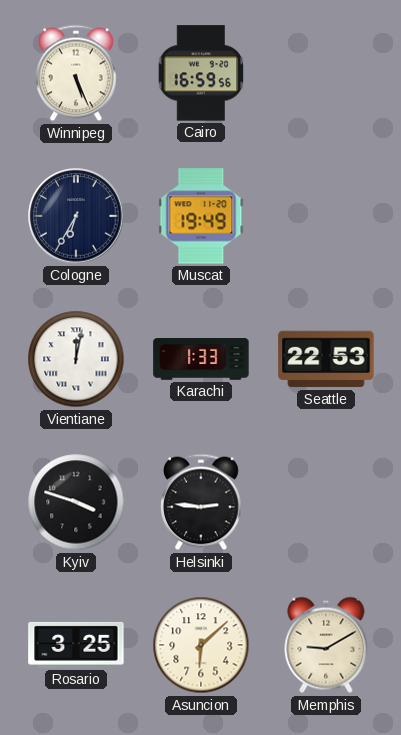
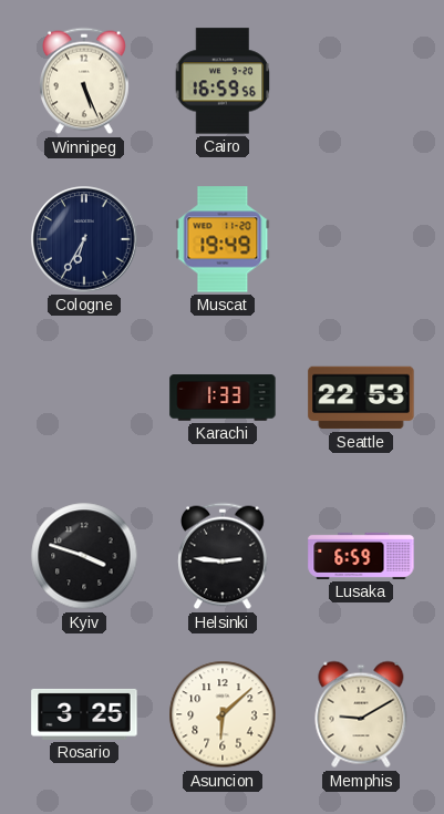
Vientiane: 12:02 -> none (76, 359)
Lusaka: none -> 6:59 (361, 556)
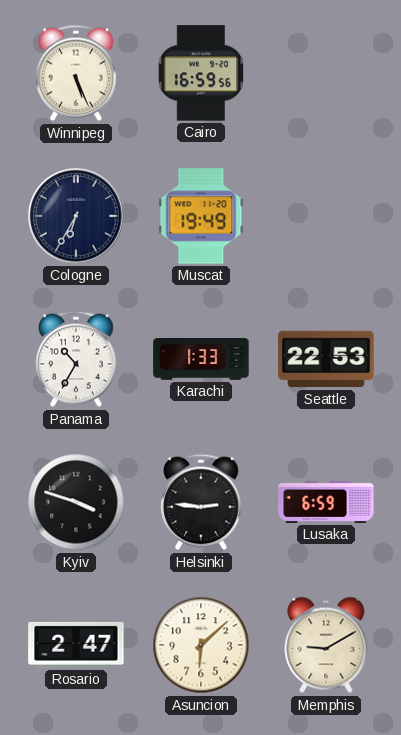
Panama: none -> 10:35 (77, 359)
Rosario: 3:25 -> 2:47 (76, 645)
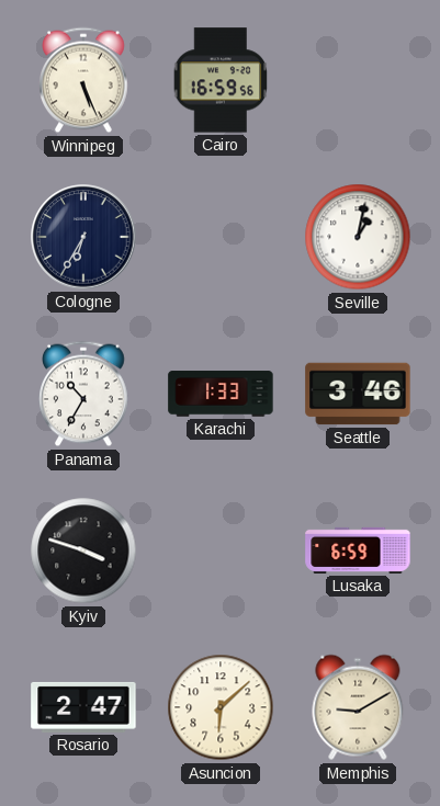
Muscat: 19:49 -> none (201, 216)
Seville: none -> 1:02 (358, 237)
Seattle: 22:53 -> 3:46 (358, 394)
Helsinki: 2:46 -> none (202, 502)
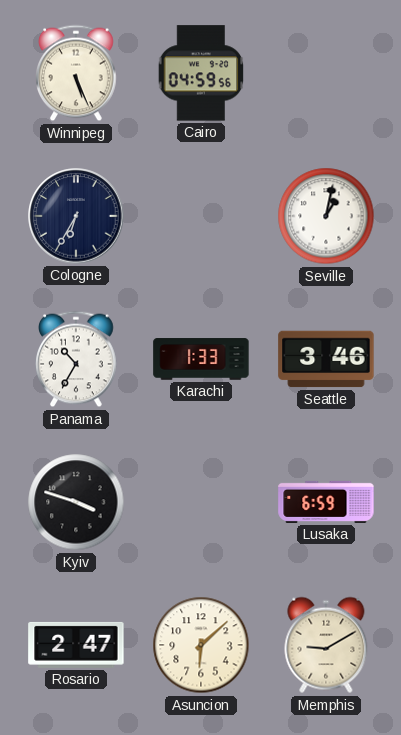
Cairo: 16:59 -> 04:59 (201, 73)
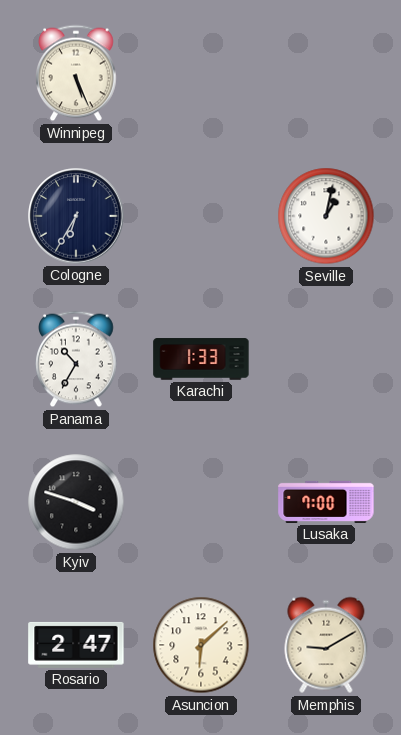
Cairo: 04:59 -> none (201, 73)
Seattle: 3:46 -> none (326, 359)
Lusaka: 6:59 -> 7:00 (326, 502)
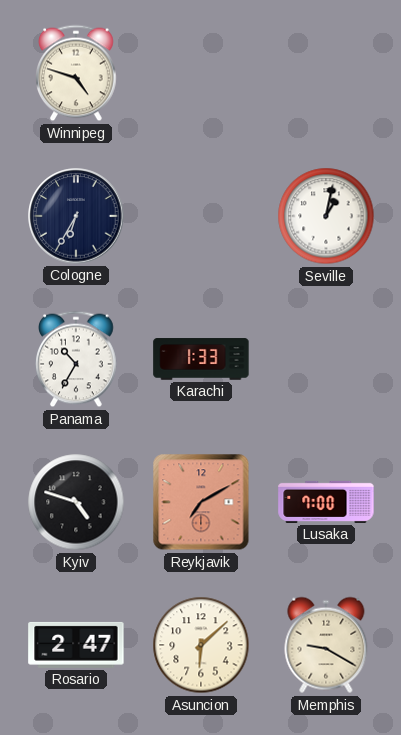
Winnipeg: 5:26 -> 4:48 (77, 73)
Kyiv: 3:48 -> 4:48 (76, 502)
Reykjavik: none -> 7:10 (201, 502)
Memphis: 9:10 -> 9:20 (326, 645)
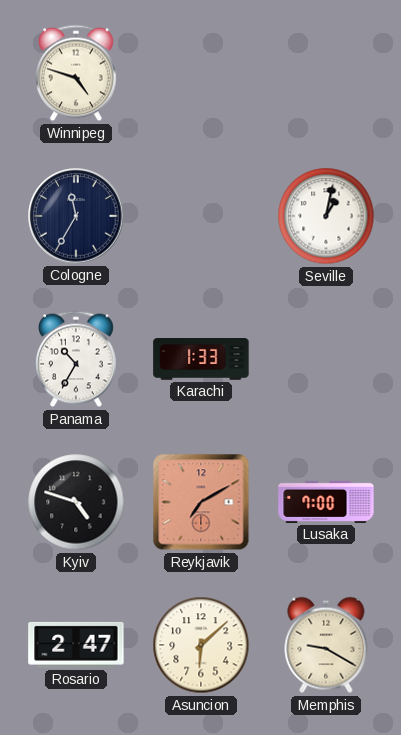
Cologne: 6:35 -> 11:35 (76, 216)
